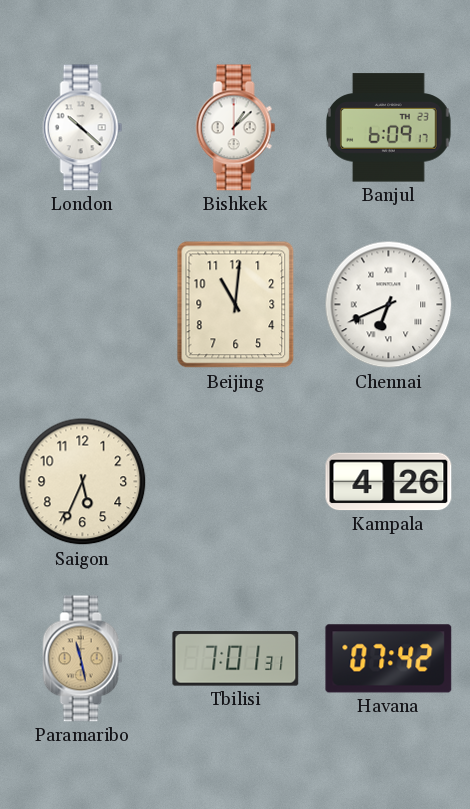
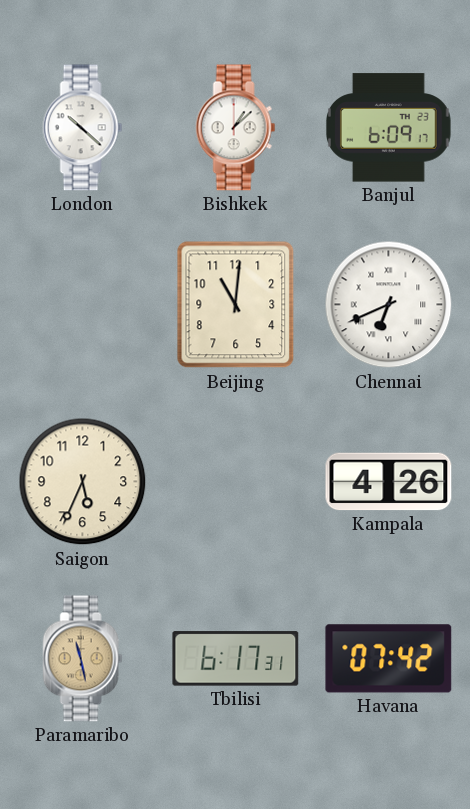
Tbilisi: 7:01 -> 6:17 (236, 659)
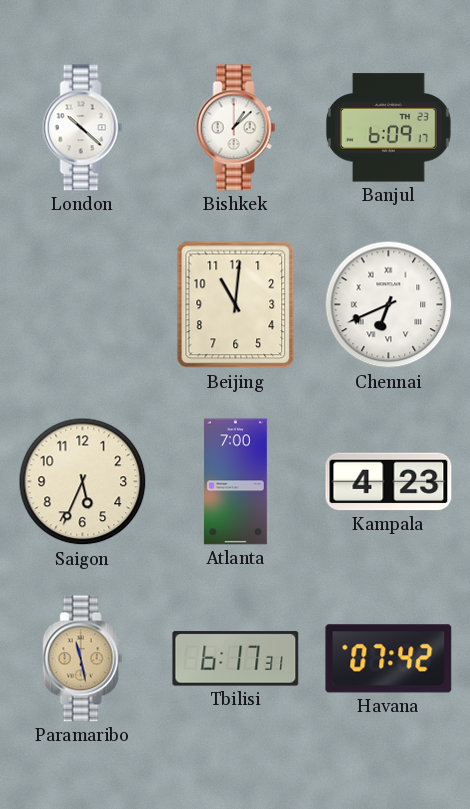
Atlanta: none -> 7:00 (235, 482)
Kampala: 4:26 -> 4:23 (389, 482)
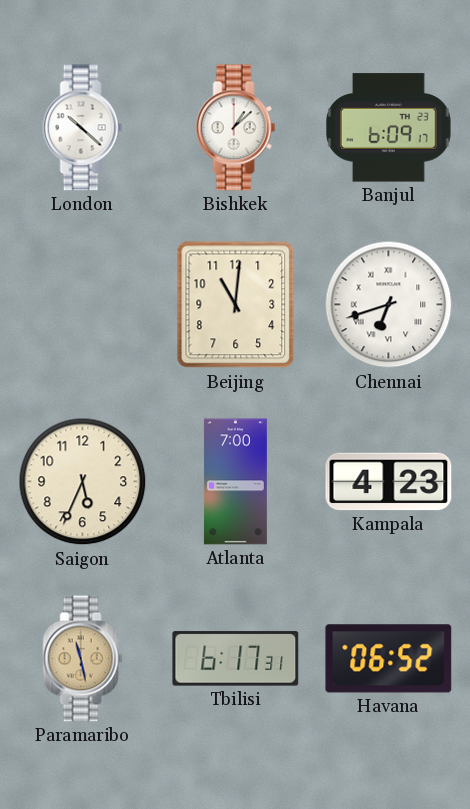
Chennai: 6:41 -> 6:42 (389, 305)
Havana: 07:42 -> 06:52 (389, 659)
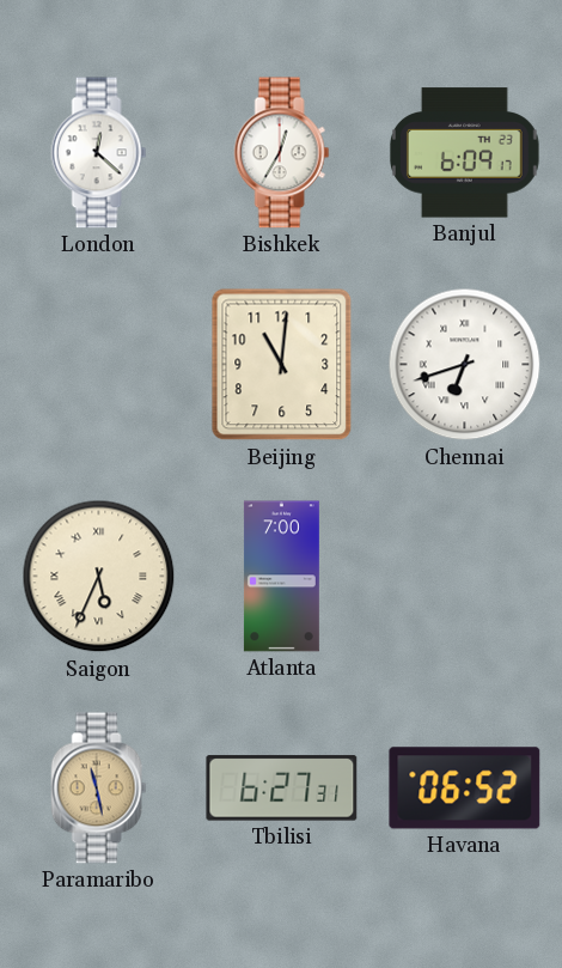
London: 10:22 -> 12:22 (99, 153)
Bishkek: 1:08 -> 12:35 (282, 153)
Saigon numerals: Arabic -> Roman (99, 577)
Kampala: 4:23 -> none (389, 482)
Tbilisi: 6:17 -> 6:27 (282, 789)
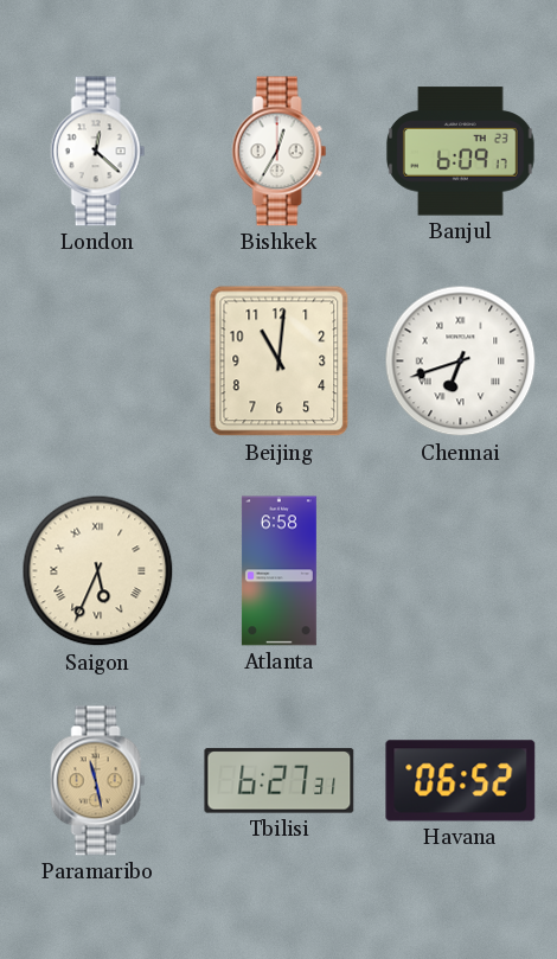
Atlanta: 7:00 -> 6:58 (278, 571)
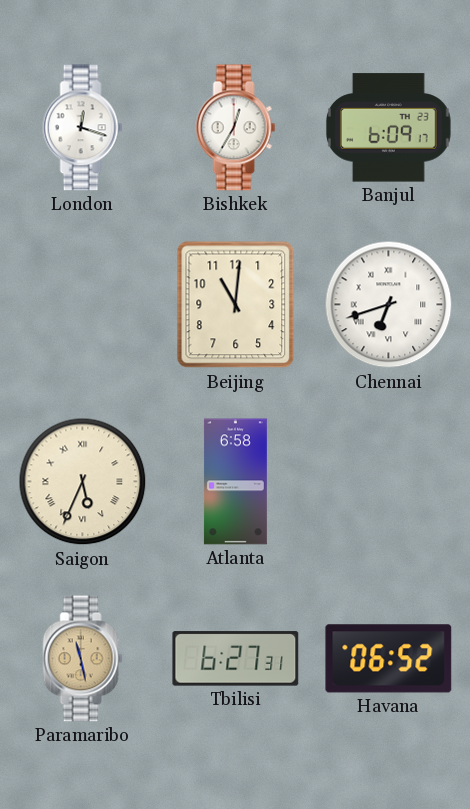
London: 12:22 -> 12:18 (83, 128)
